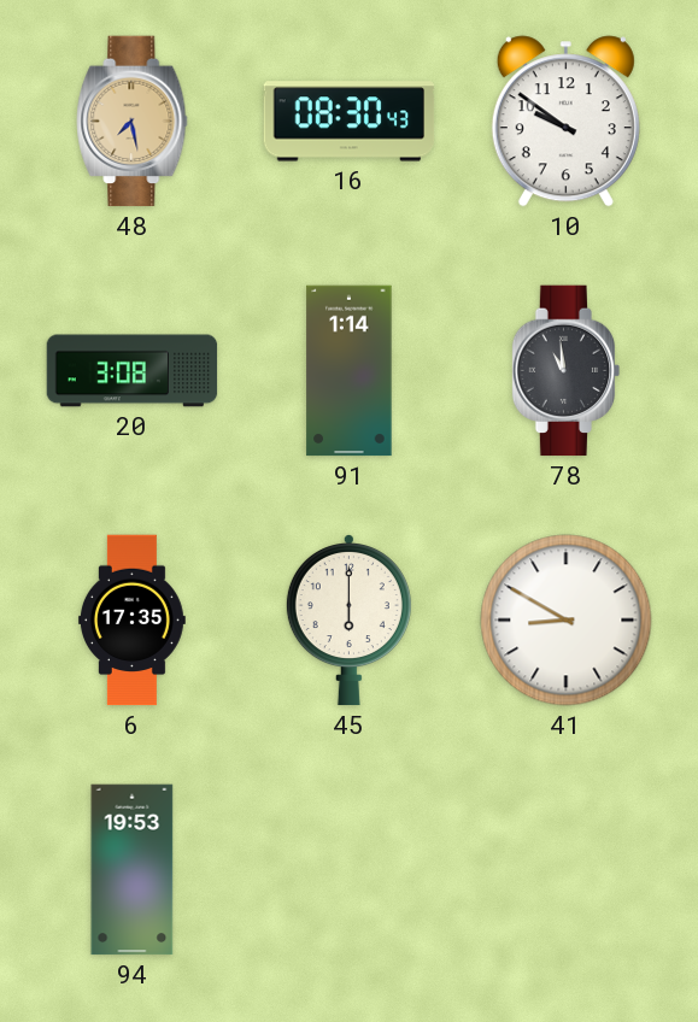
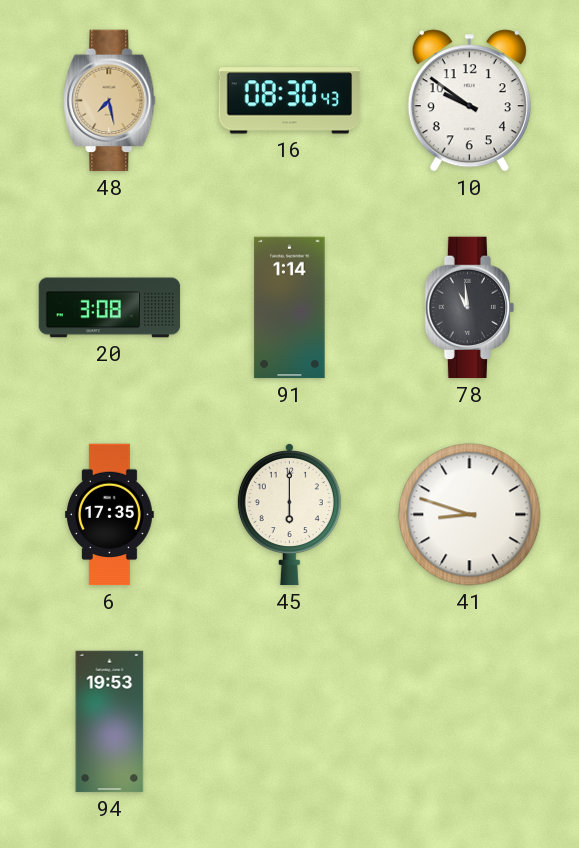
41: 8:50 -> 8:48 (470, 515)
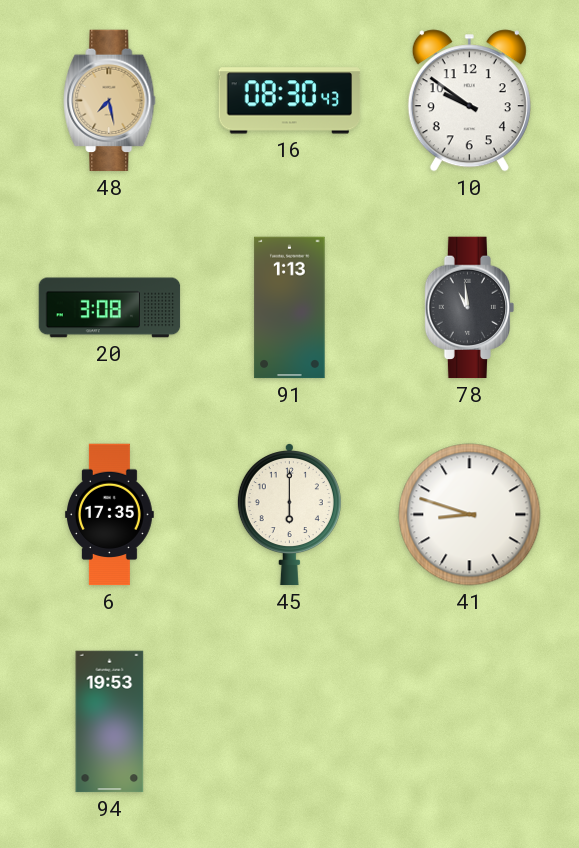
91: 1:14 -> 1:13 (290, 308)
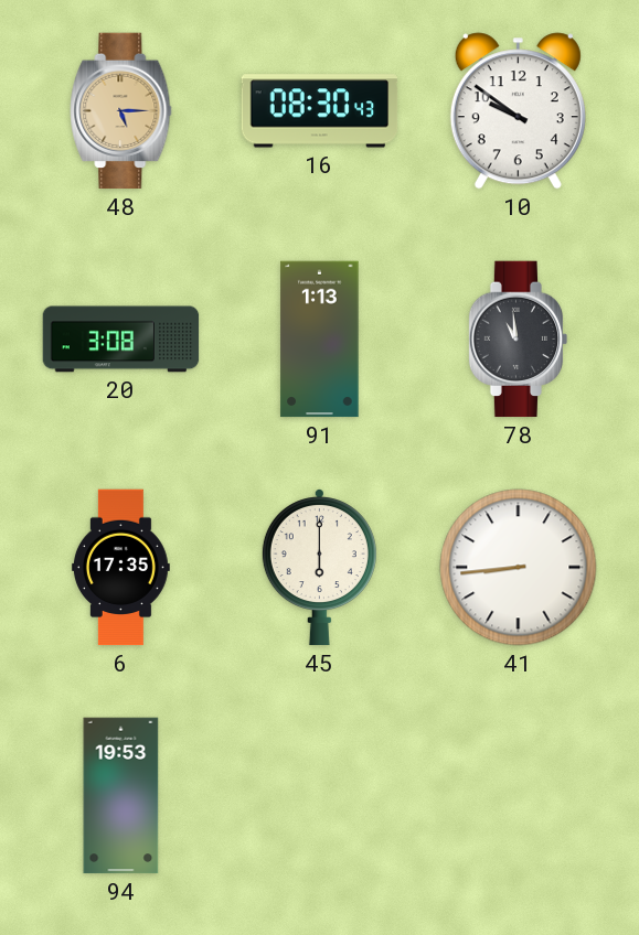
48: 7:28 -> 5:15 (121, 111)
41: 8:48 -> 8:44 (519, 568)
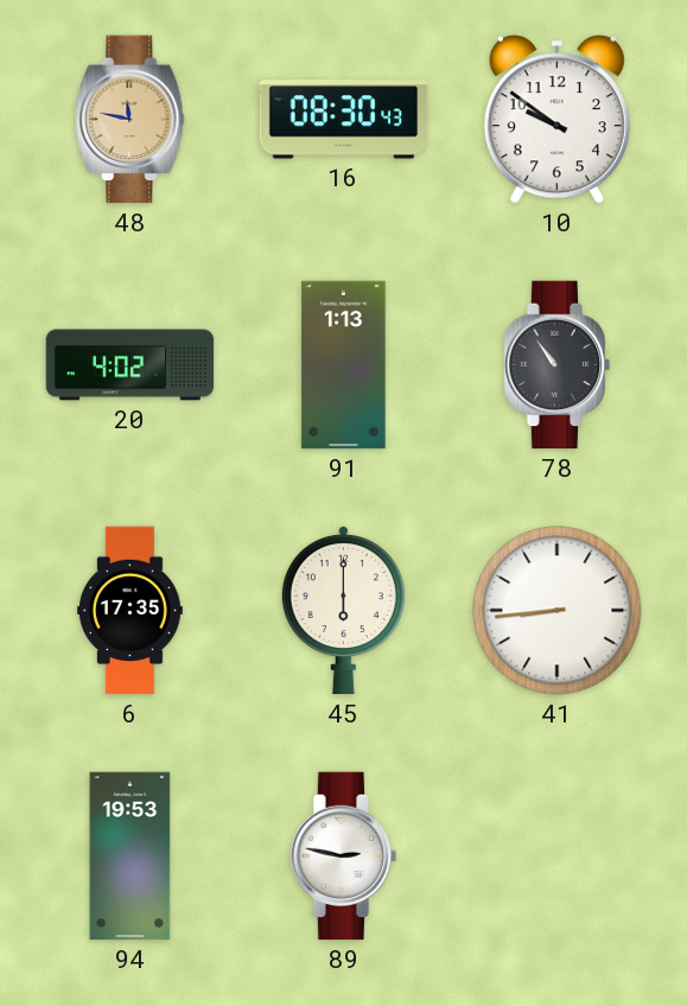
48: 5:15 -> 11:47 (131, 120)
20: 3:08 -> 4:02 (131, 365)
78: 10:59 -> 10:54 (558, 365)
89: none -> 2:47 (344, 857)
